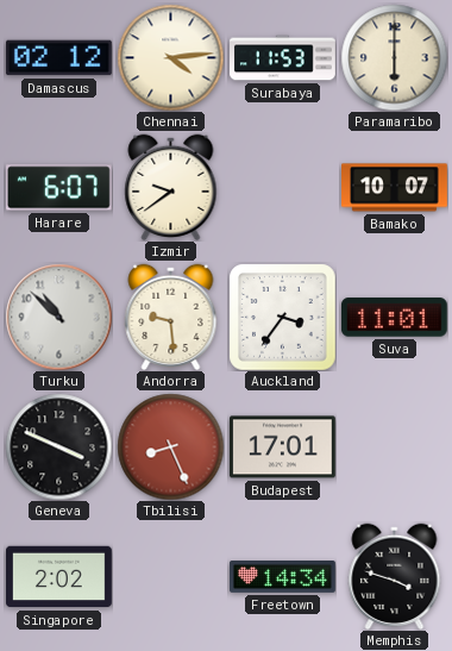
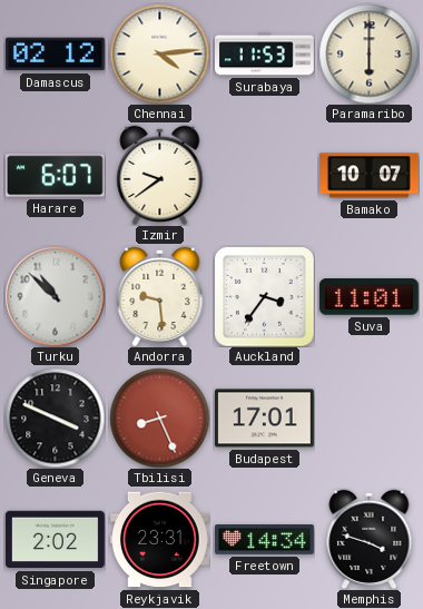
Reykjavik: none -> 23:31 (159, 540)
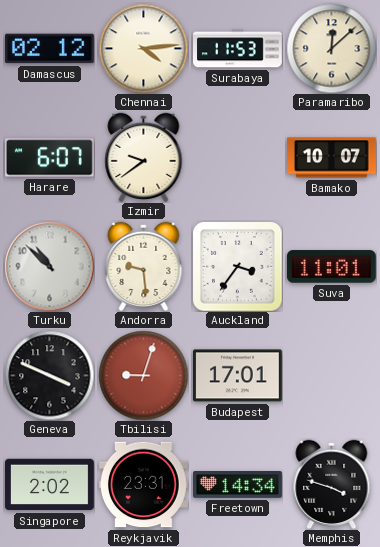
Paramaribo: 6:00 -> 12:08 (331, 48)
Tbilisi: 8:26 -> 9:03 (143, 375)
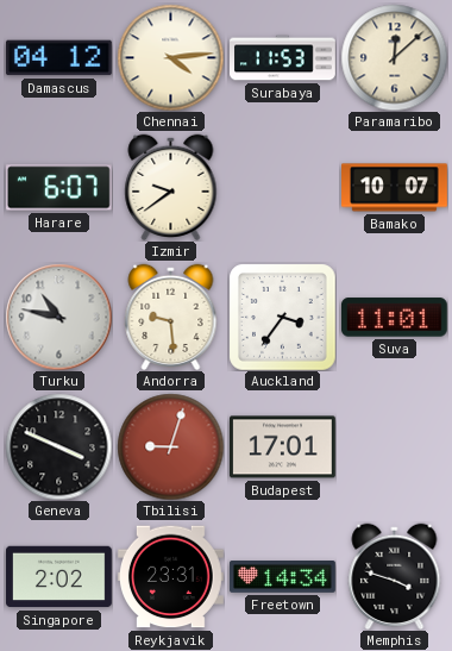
Damascus: 02:12 -> 04:12 (58, 58)
Turku: 10:52 -> 10:47 (58, 317)
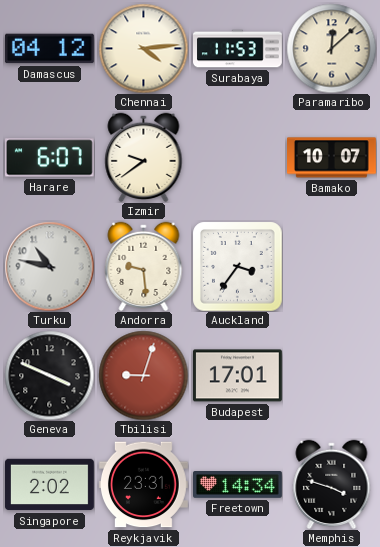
Suva: 11:01 -> none (394, 318)
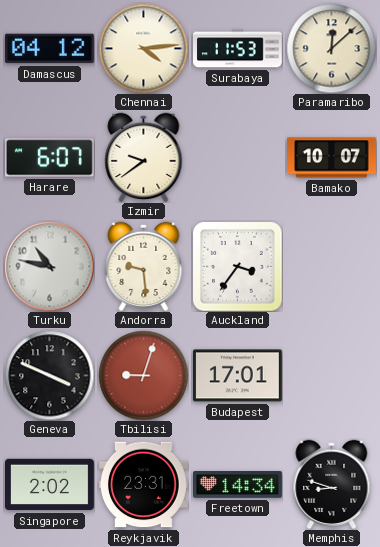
Memphis: 3:48 -> 8:48 (332, 484)
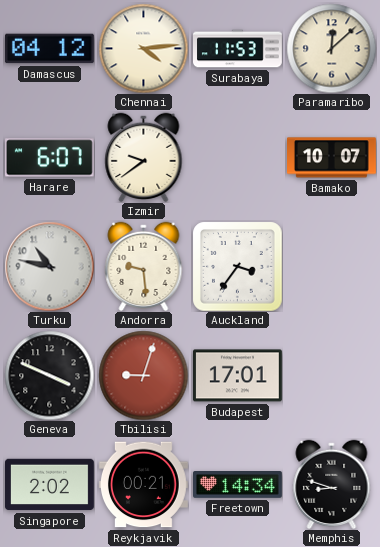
Reykjavik: 23:31 -> 00:21 (143, 485)
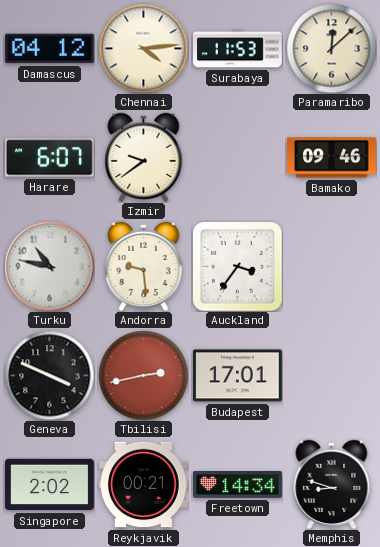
Bamako: 10:07 -> 09:46 (332, 158)
Tbilisi: 9:03 -> 2:43 (143, 375)
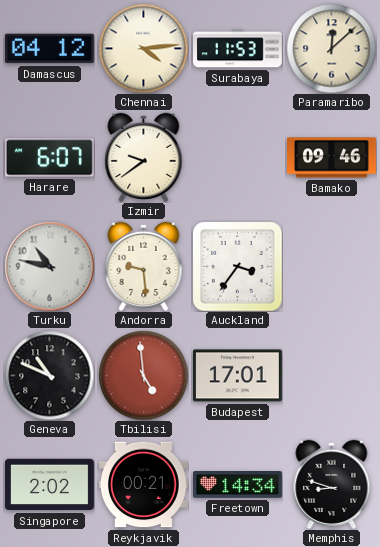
Geneva: 3:49 -> 10:49 (49, 375)
Tbilisi: 2:43 -> 4:59 (143, 375)
